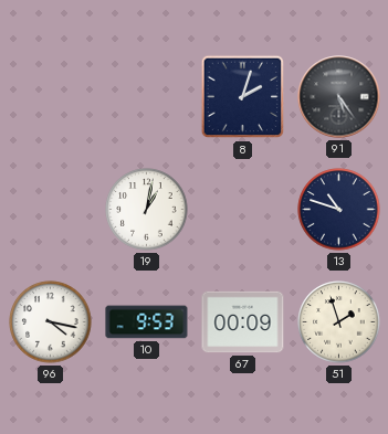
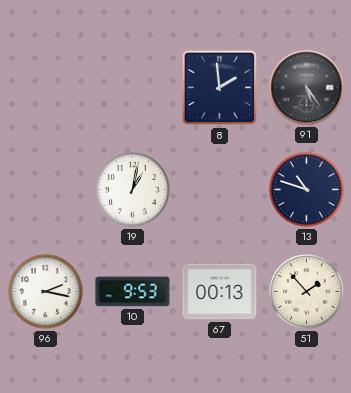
8: 2:03 -> 1:59 (220, 88)
96: 4:17 -> 2:17 (46, 292)
67: 00:09 -> 00:13 (220, 292)
51: 1:57 -> 1:53 (307, 292)
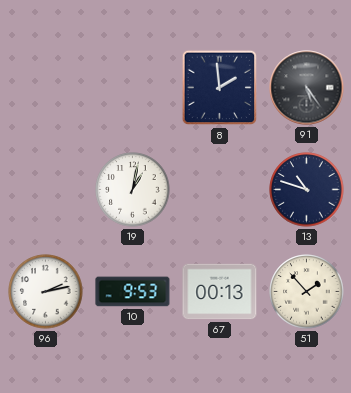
96: 2:17 -> 2:13 (46, 292)
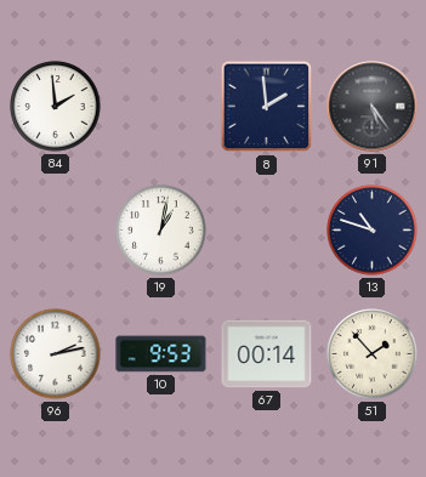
84: none -> 1:59 (56, 107)
67: 00:13 -> 00:14 (267, 354)
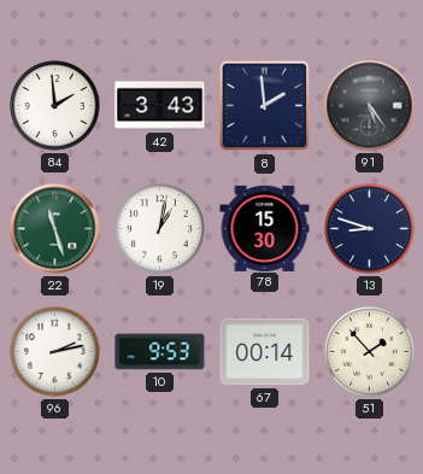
42: none -> 3:43 (160, 106)
22: none -> 11:27 (55, 229)
78: none -> 15:30 (265, 228)
13: 10:48 -> 8:48 (370, 229)
